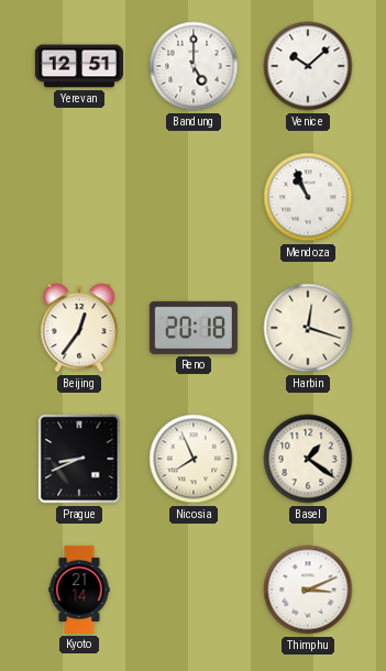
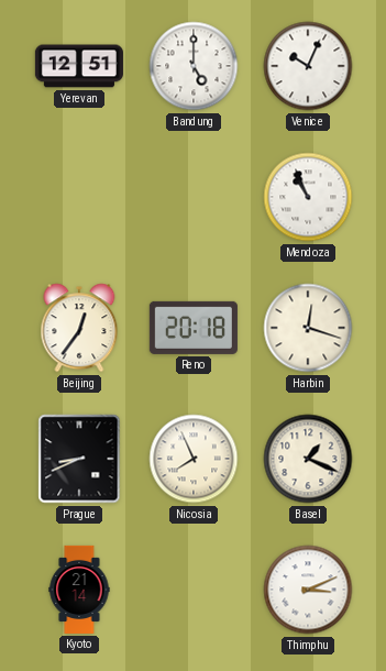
Venice: 10:08 -> 10:04 (308, 66)
Basel: 1:21 -> 1:19 (308, 459)
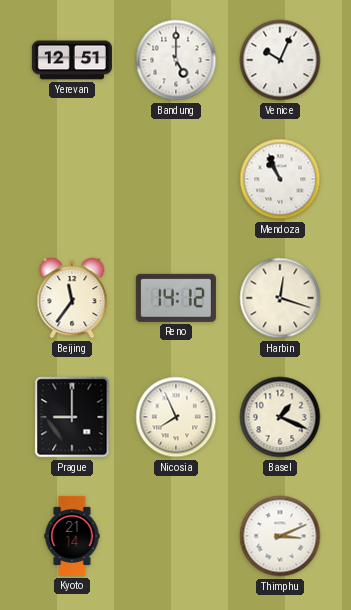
Beijing: 12:36 -> 11:36 (72, 298)
Reno: 20:18 -> 14:12 (176, 298)
Prague: 8:41 -> 9:00 (72, 417)
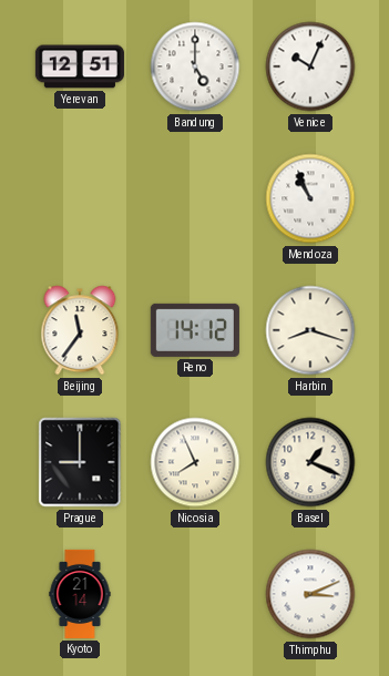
Harbin: 12:18 -> 8:18 (310, 330)
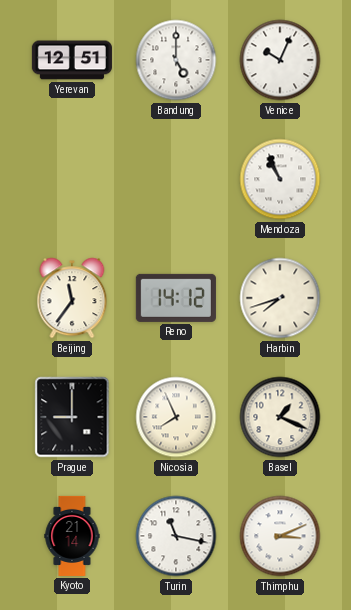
Harbin: 8:18 -> 7:42 (280, 298)
Turin: none -> 11:17 (176, 536)
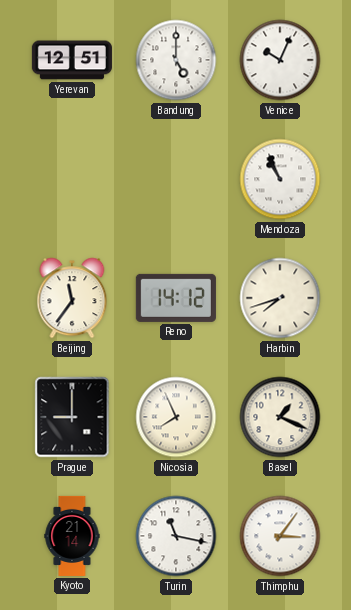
Thimphu: 3:11 -> 3:06 (280, 536)
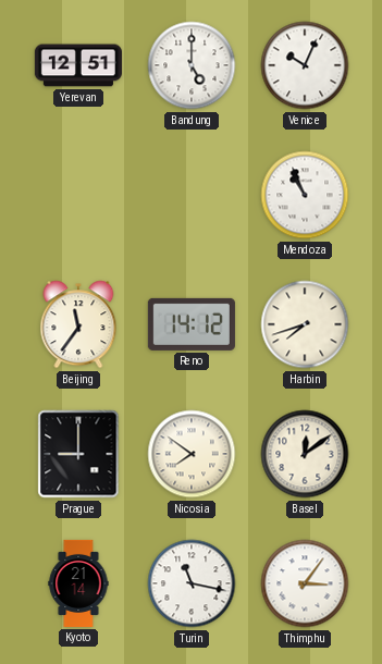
Nicosia: 7:56 -> 7:51 (192, 454)
Basel: 1:19 -> 12:09 (305, 454)
